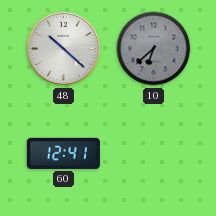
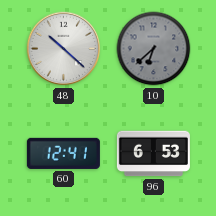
96: none -> 6:53 (153, 154)
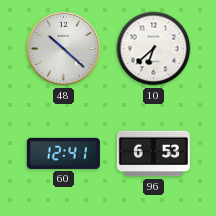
10 dial: grey -> white (154, 49)
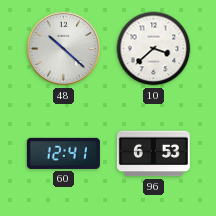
10: 6:38 -> 3:38 (154, 49)
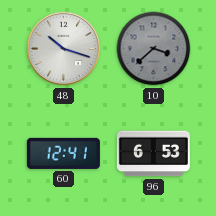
48: 10:22 -> 10:18 (64, 49)
10 dial: white -> grey (154, 49)
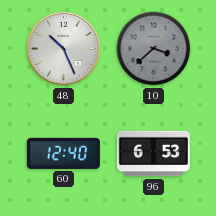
48: 10:18 -> 10:26 (64, 49)
60: 12:41 -> 12:40 (63, 153)
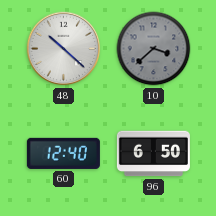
48: 10:26 -> 10:22 (64, 49)
96: 6:53 -> 6:50 (153, 154)
